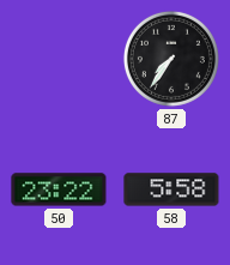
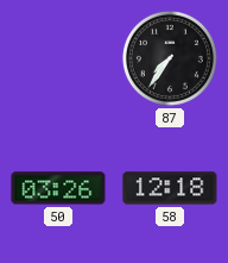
50: 23:22 -> 03:26 (58, 188)
58: 5:58 -> 12:18 (170, 188)
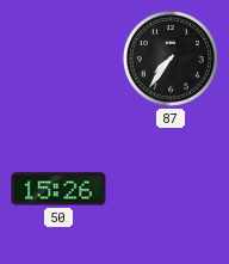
50: 03:26 -> 15:26 (58, 189)
58: 12:18 -> none (170, 188)
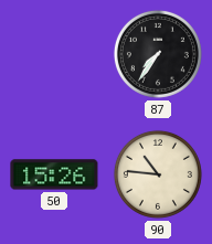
90: none -> 10:46 (158, 174)
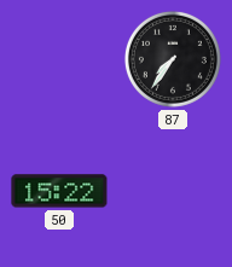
50: 15:26 -> 15:22 (59, 191)
90: 10:46 -> none (158, 174)
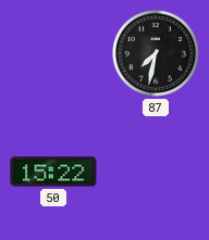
87: 7:36 -> 7:32 (156, 53)
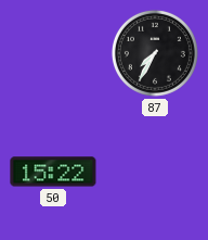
87: 7:32 -> 7:35 (155, 53)
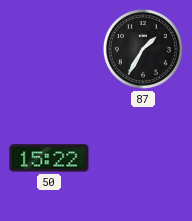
87: 7:35 -> 1:35 (143, 49)
